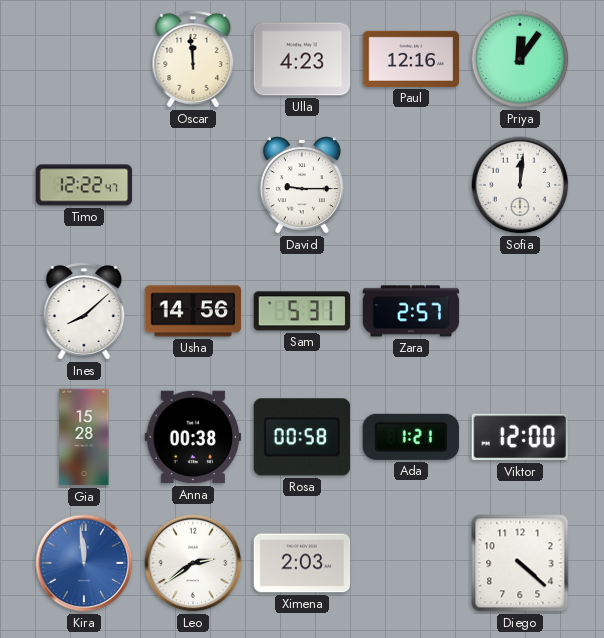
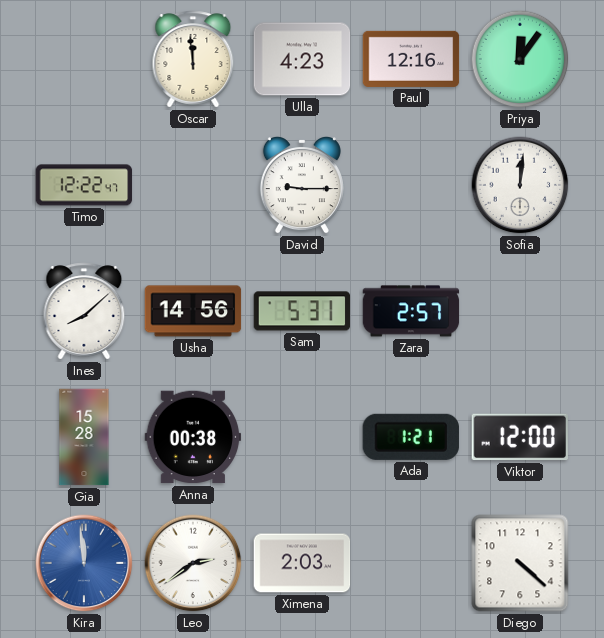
Rosa: 00:58 -> none (301, 437)
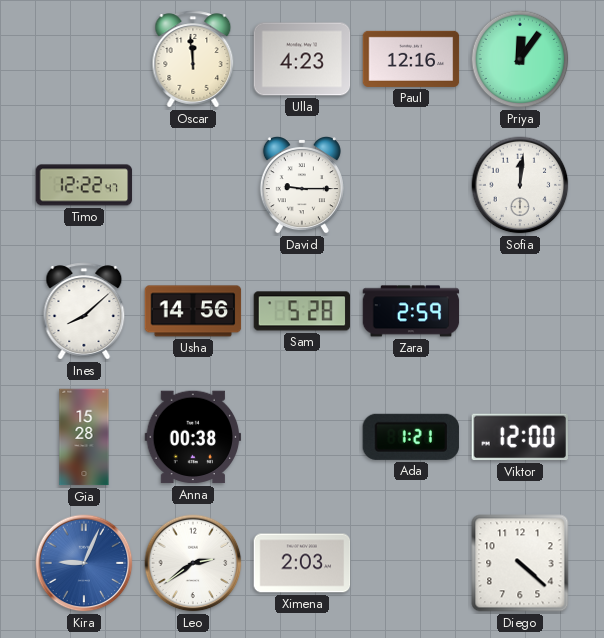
Sam: 5:31 -> 5:28 (302, 311)
Zara: 2:57 -> 2:59 (411, 311)
Kira: 11:59 -> 9:04 (84, 563)
